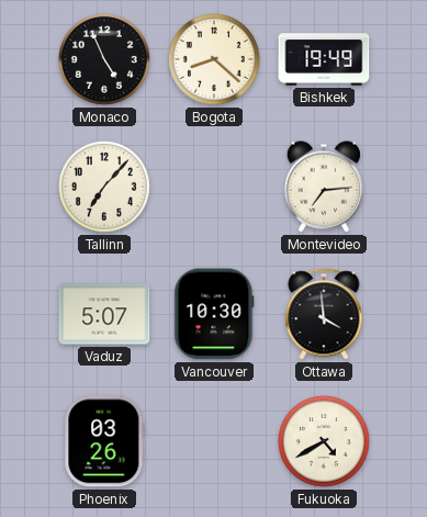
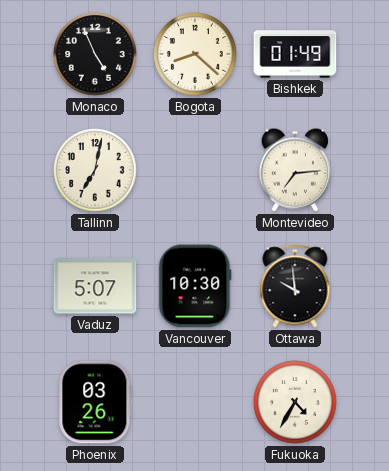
Bishkek: 19:49 -> 01:49 (295, 54)
Tallinn: 7:07 -> 7:02 (95, 170)
Ottawa: 3:59 -> 9:59 (295, 286)
Fukuoka: 4:40 -> 4:35 (295, 402)
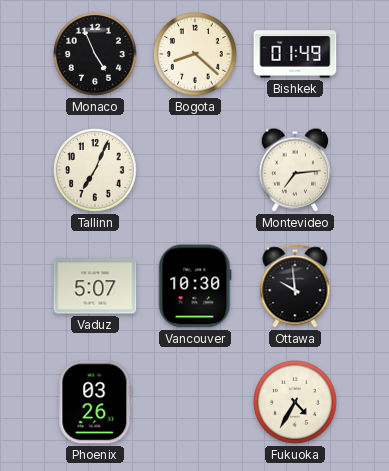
Tallinn: 7:02 -> 7:04 (95, 170)
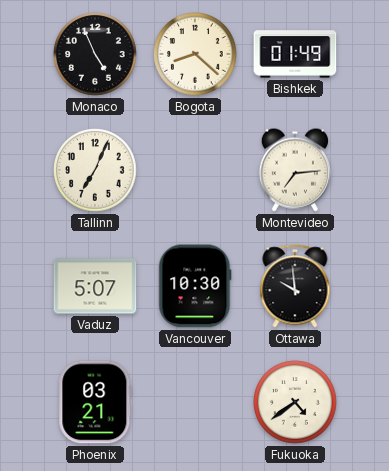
Phoenix: 03:26 -> 03:21 (95, 402)
Fukuoka: 4:35 -> 4:39 (295, 402)
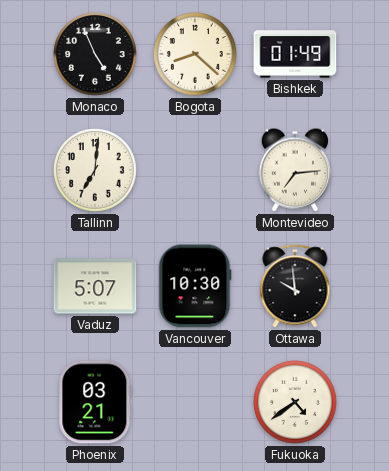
Tallinn: 7:04 -> 7:01 (95, 170)
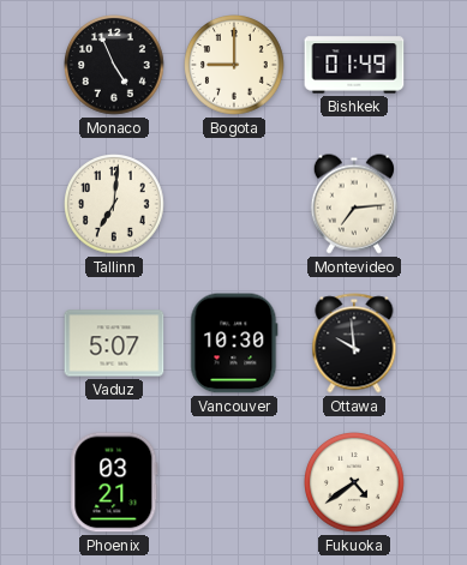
Bogota: 8:22 -> 9:00 (234, 65)
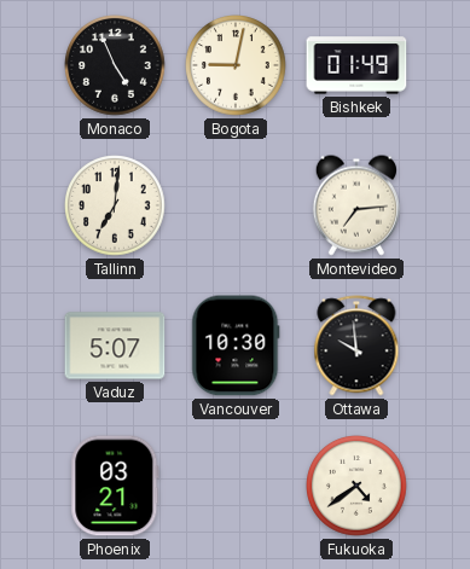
Bogota: 9:00 -> 9:02 (236, 65)
